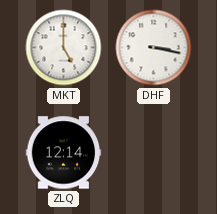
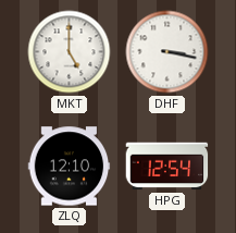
ZLQ: 12:14 -> 12:10 (70, 167)
HPG: none -> 12:54 (167, 167)
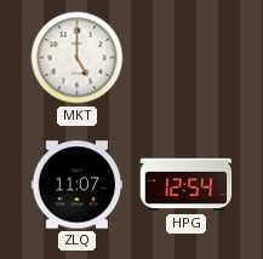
DHF: 3:17 -> none (167, 52)
ZLQ: 12:10 -> 11:07 (78, 185)
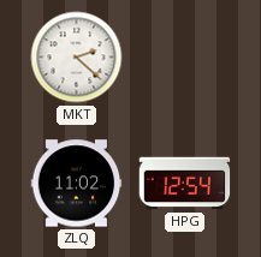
MKT: 5:00 -> 2:22 (77, 58)
ZLQ: 11:07 -> 11:02 (77, 184)
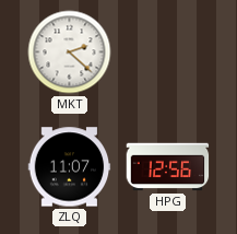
ZLQ: 11:02 -> 11:07 (70, 167)
HPG: 12:54 -> 12:56 (168, 167)
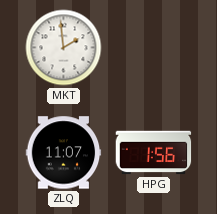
MKT: 2:22 -> 1:59 (64, 48)
HPG: 12:56 -> 1:56 (154, 153)
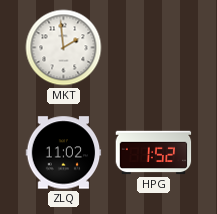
ZLQ: 11:07 -> 11:02 (64, 153)
HPG: 1:56 -> 1:52 (154, 153)
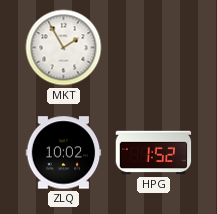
MKT: 1:59 -> 1:55 (64, 48)
ZLQ: 11:02 -> 10:02 (64, 153)
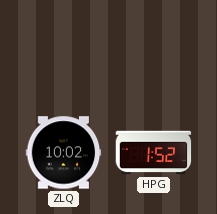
MKT: 1:55 -> none (64, 48)
